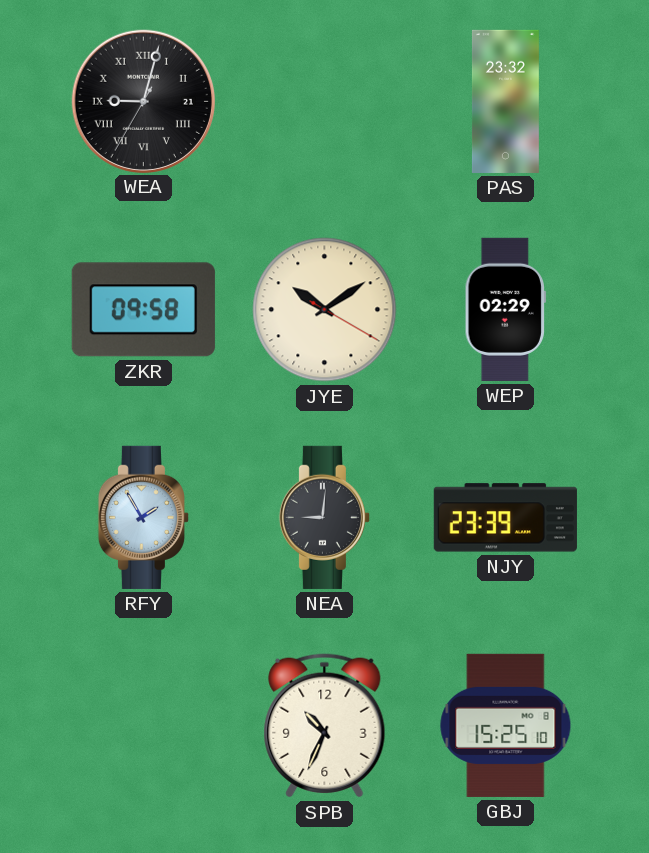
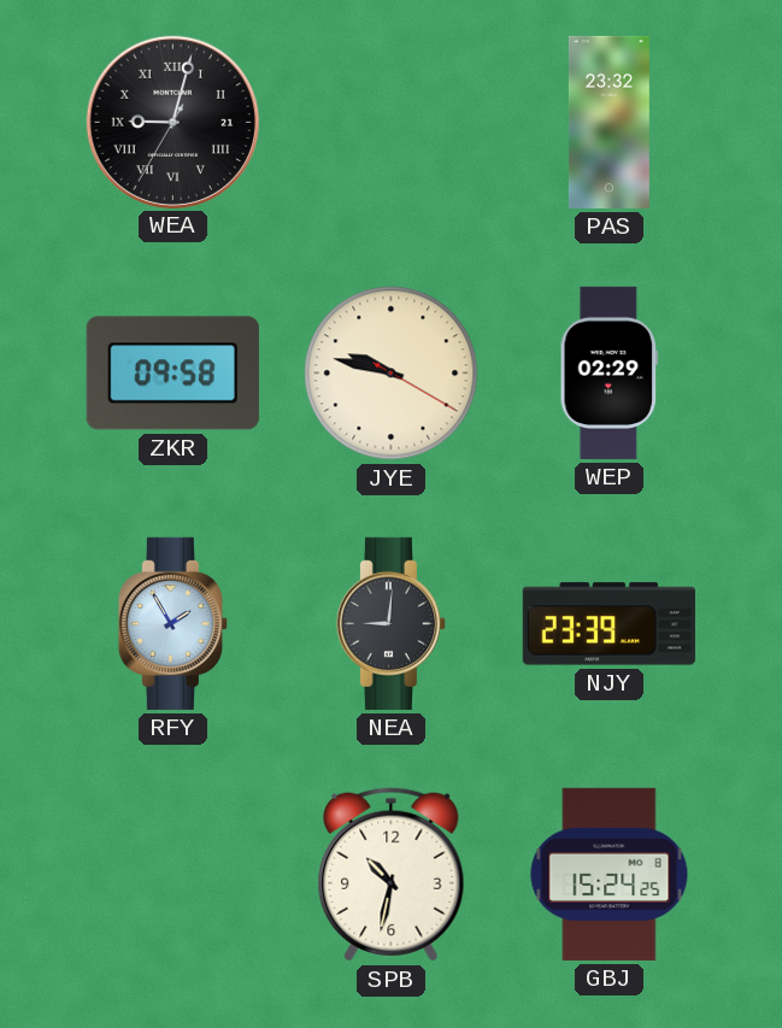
JYE: 10:09 -> 9:47 (392, 374)
SPB: 10:34 -> 10:32 (392, 875)
GBJ: 15:25 -> 15:24 (610, 874)
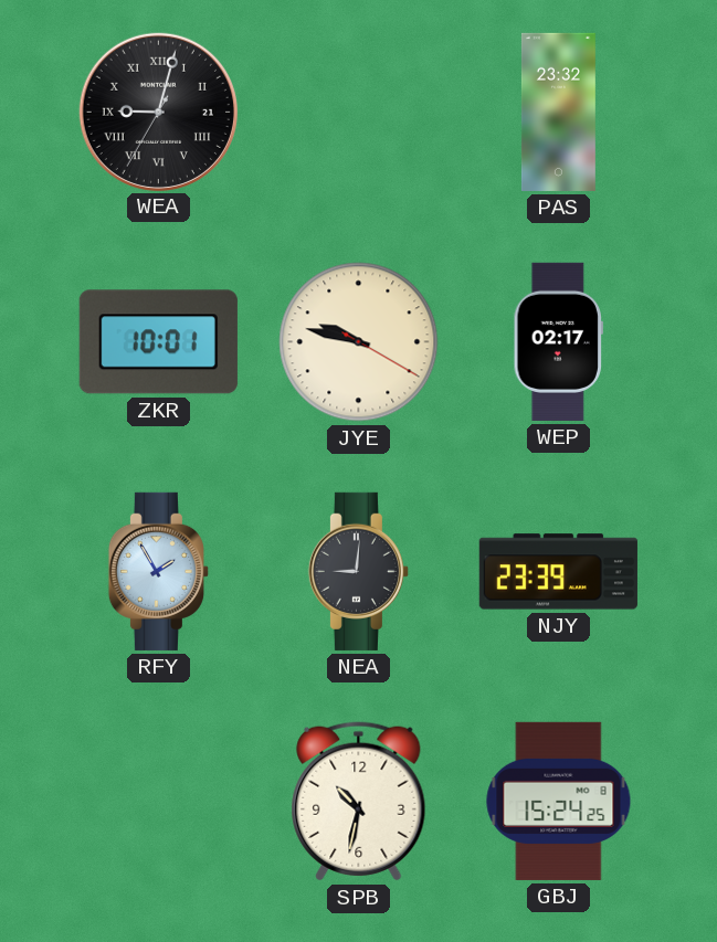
ZKR: 09:58 -> 10:01 (158, 342)
WEP: 02:29 -> 02:17 (558, 341)
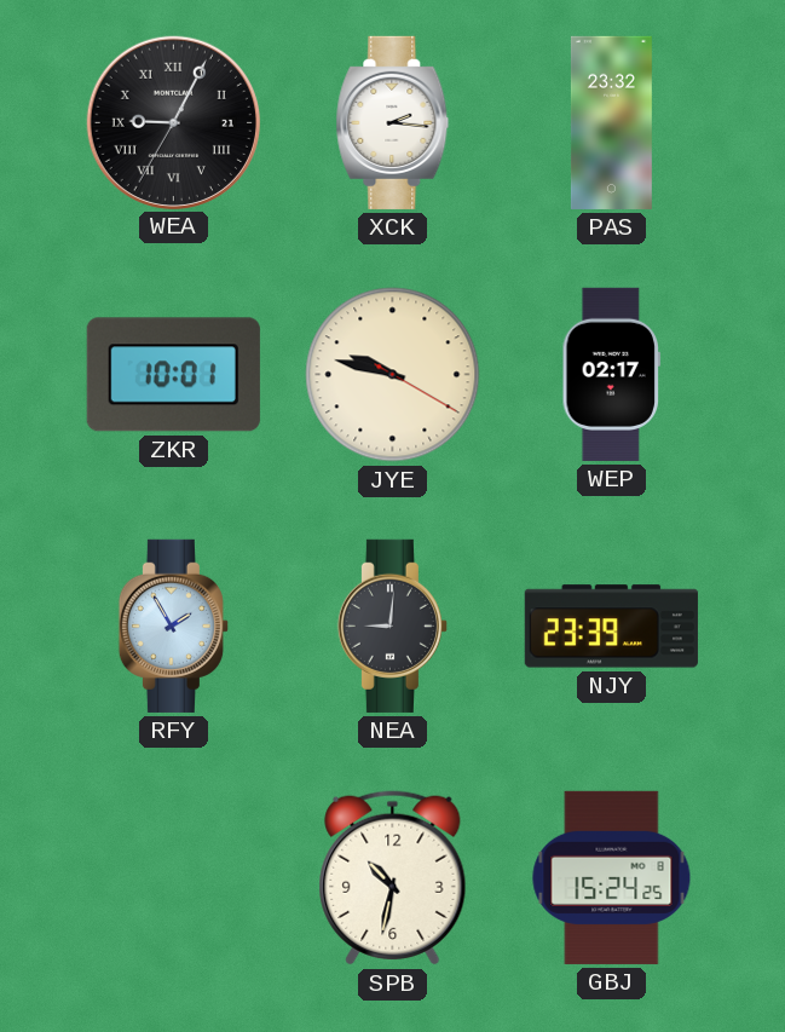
WEA: 9:02 -> 9:04 (173, 122)
XCK: none -> 2:16 (393, 122)
